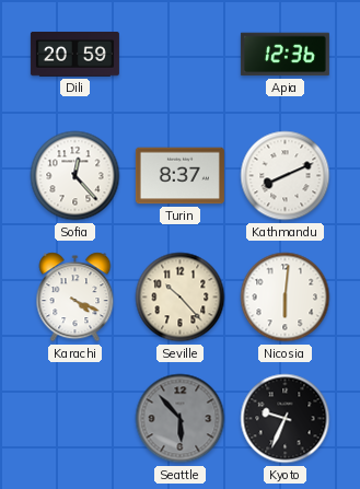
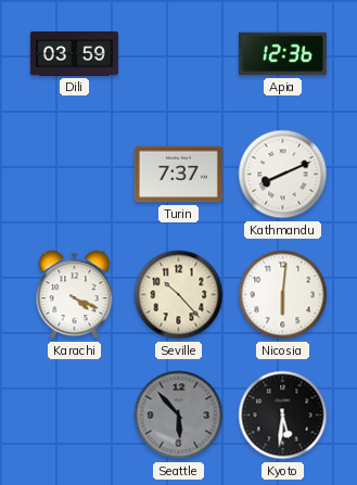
Dili: 20:59 -> 03:59 (74, 53)
Sofia: 12:23 -> none (76, 176)
Turin: 8:37 -> 7:37 (178, 175)
Kyoto: 9:34 -> 5:31 (283, 416)
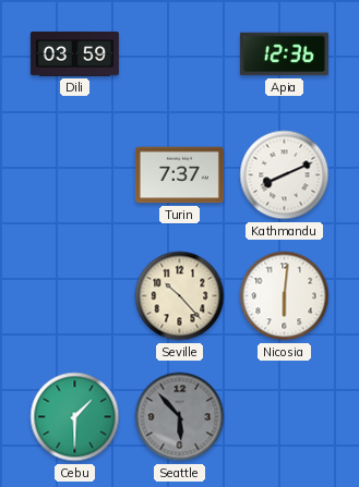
Karachi: 4:19 -> none (75, 295)
Cebu: none -> 1:30 (75, 417)
Kyoto: 5:31 -> none (283, 416)
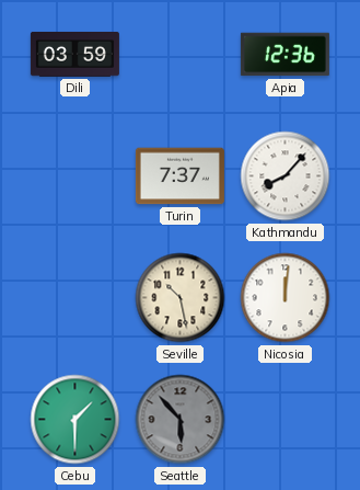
Kathmandu: 8:11 -> 8:07 (286, 176)
Seville: 10:23 -> 10:28 (181, 298)
Nicosia: 6:01 -> 12:01 (286, 298)
